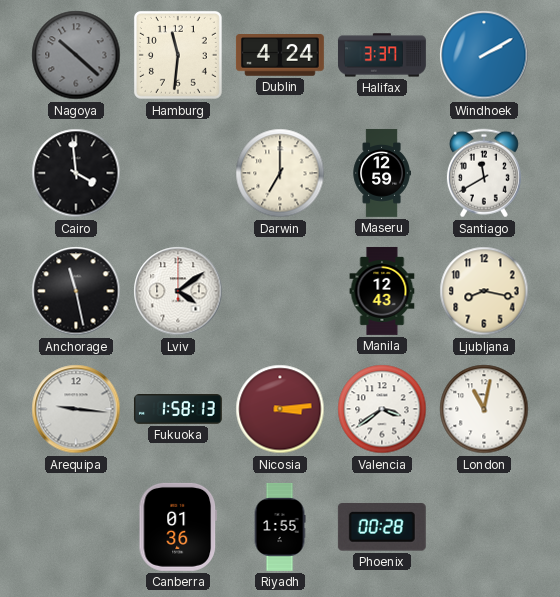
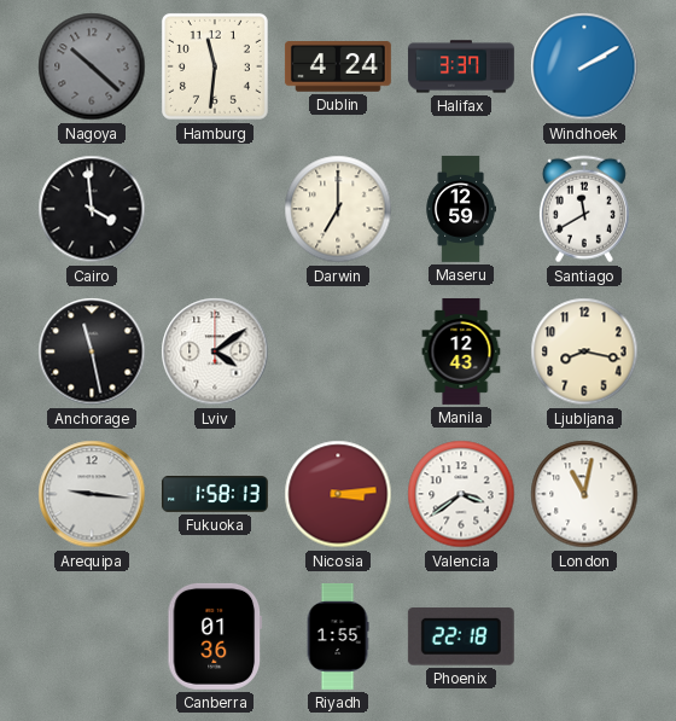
Phoenix: 00:28 -> 22:18 (461, 638)
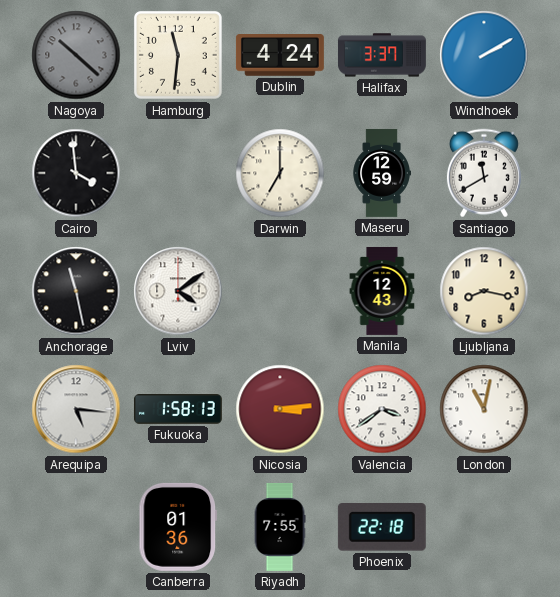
Arequipa: 9:16 -> 5:16 (76, 409)
Riyadh: 1:55 -> 7:55 (280, 527)
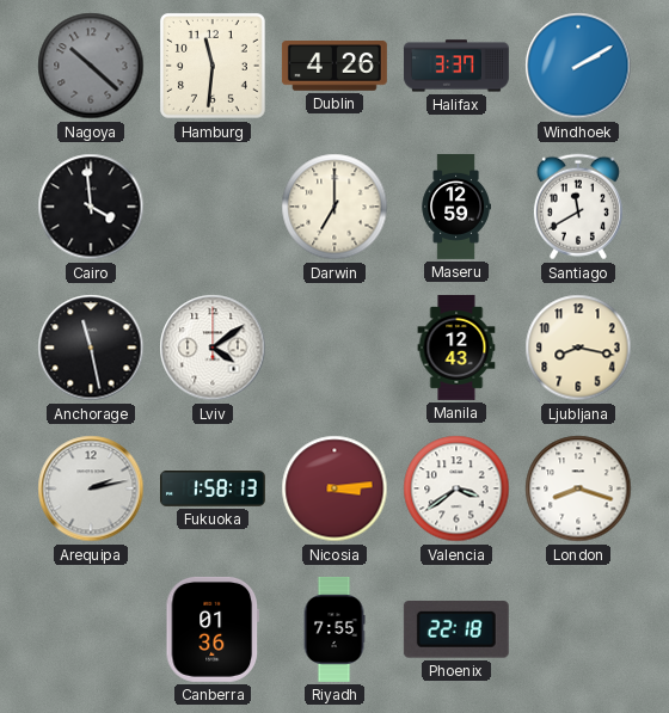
Dublin: 4:24 -> 4:26 (334, 66)
Arequipa: 5:16 -> 2:13 (91, 488)
London: 11:02 -> 8:18 (578, 488)
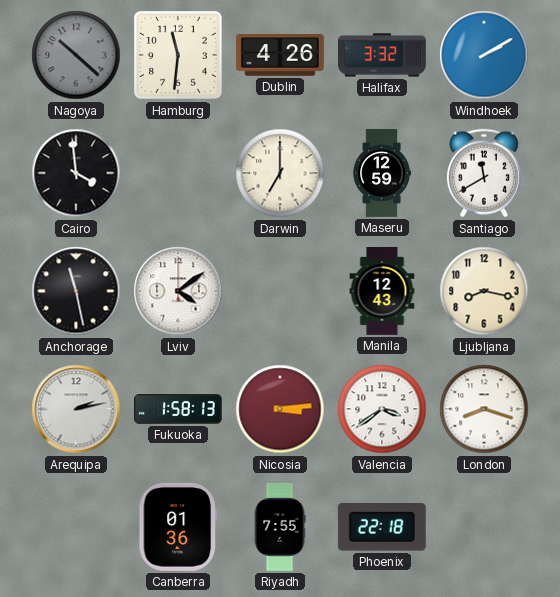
Halifax: 3:37 -> 3:32 (382, 55)
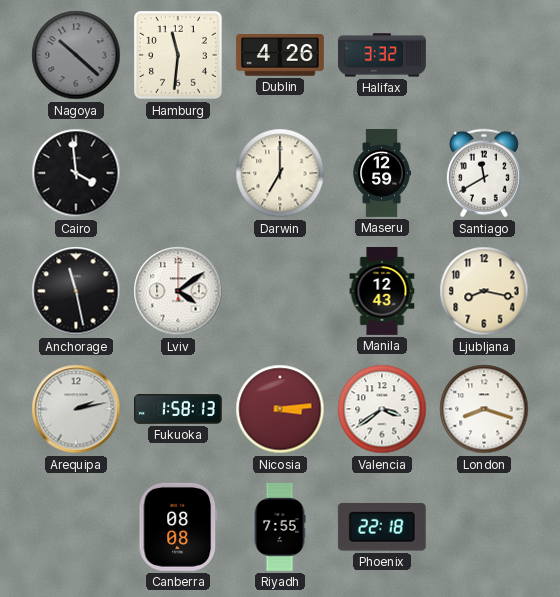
Windhoek: 2:10 -> none (484, 55)
Canberra: 01:36 -> 08:08 (177, 527)
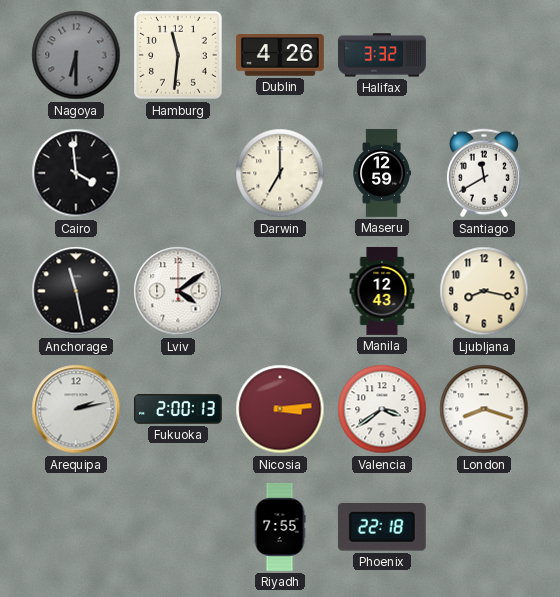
Nagoya: 10:22 -> 6:30 (76, 55)
Fukuoka: 1:58 -> 2:00 (178, 410)
Canberra: 08:08 -> none (177, 527)
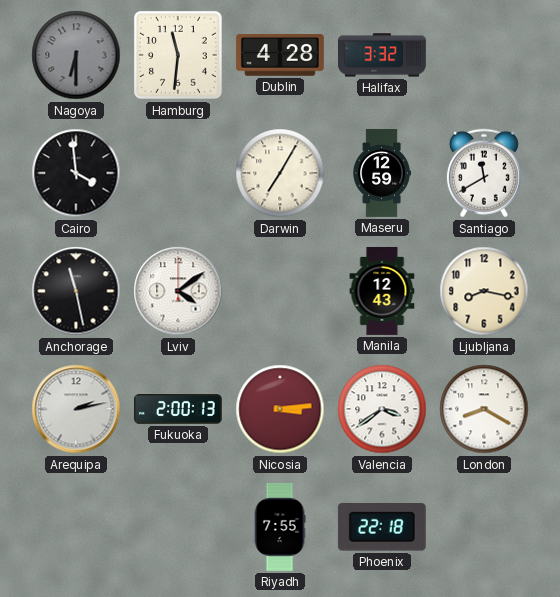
Dublin: 4:26 -> 4:28 (280, 55)
Darwin: 7:00 -> 7:05 (280, 173)
London: 8:18 -> 8:20 (484, 409)
